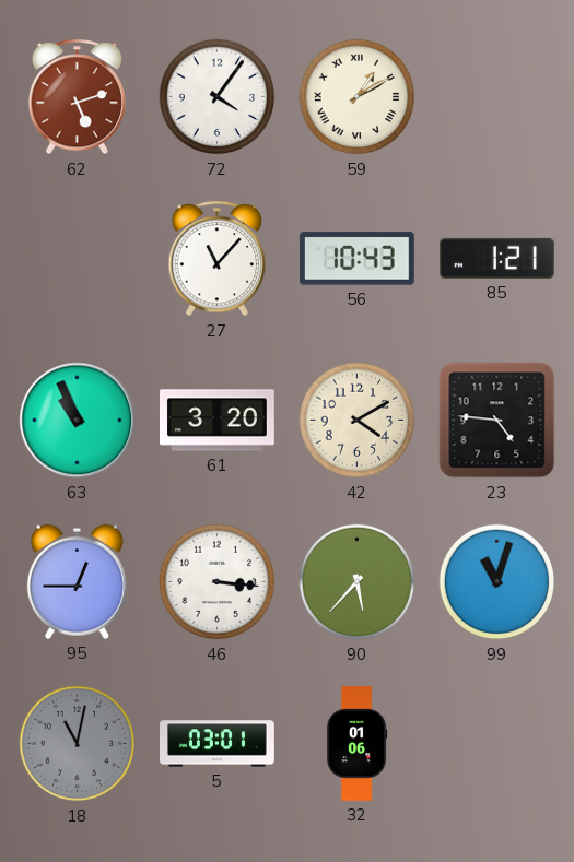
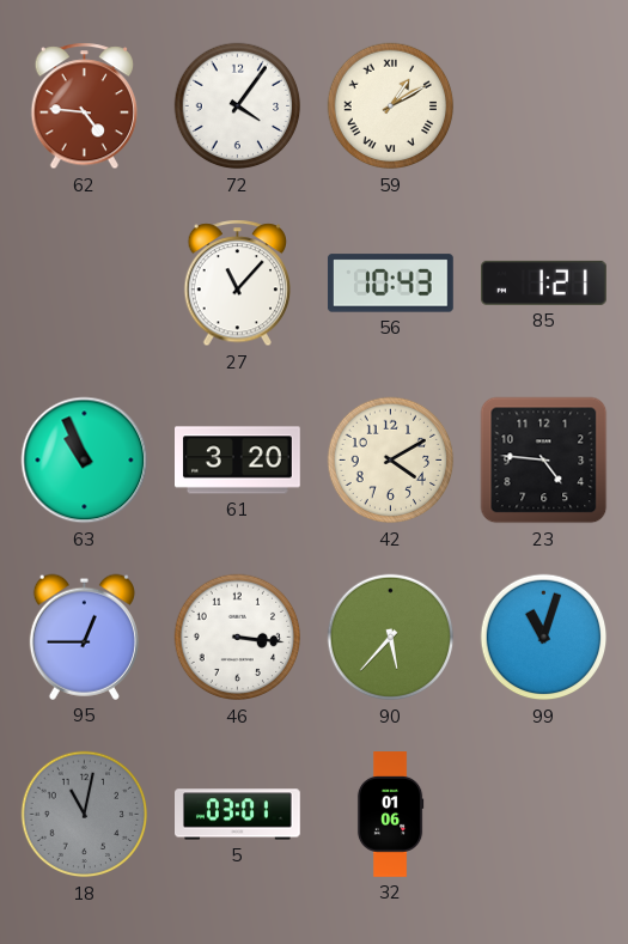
62: 5:12 -> 4:46 (85, 106)
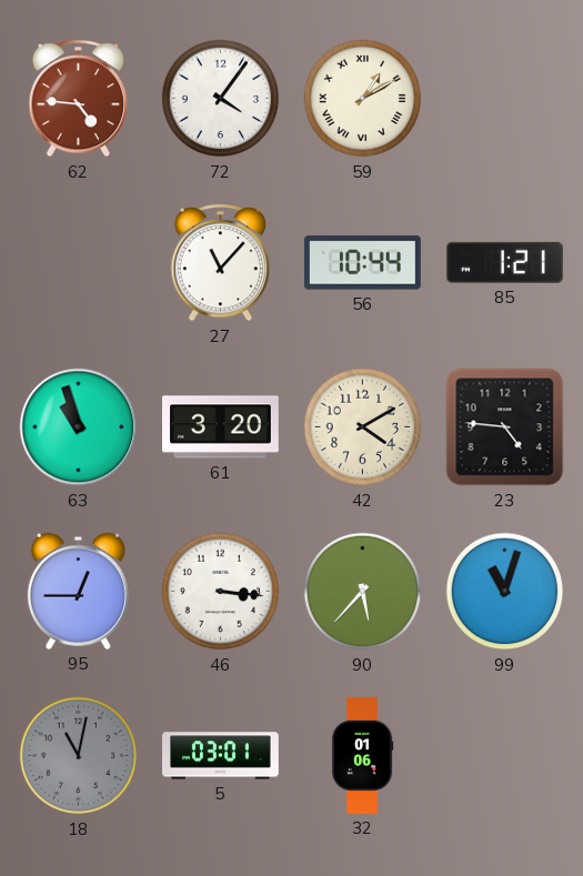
56: 10:43 -> 10:44 (362, 263)
63: 10:56 -> 10:57 (79, 427)
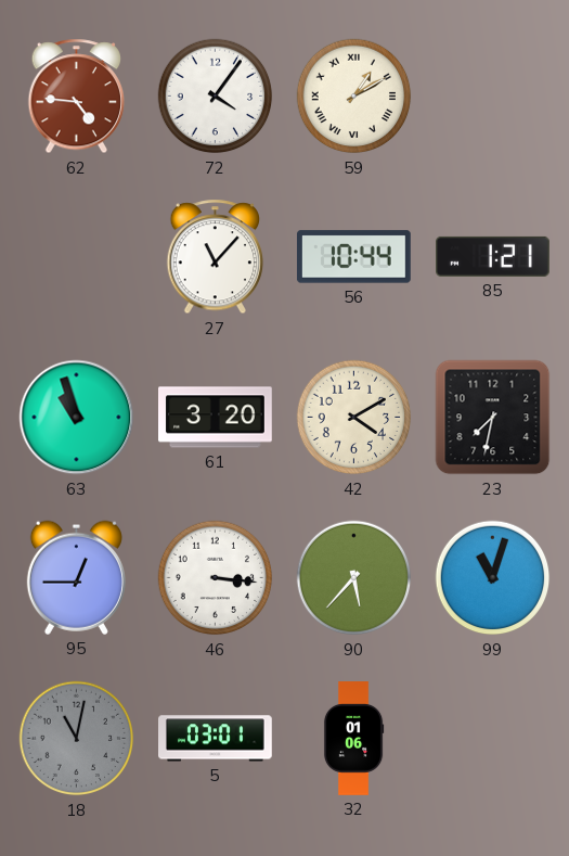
23: 4:46 -> 7:32 (493, 418)
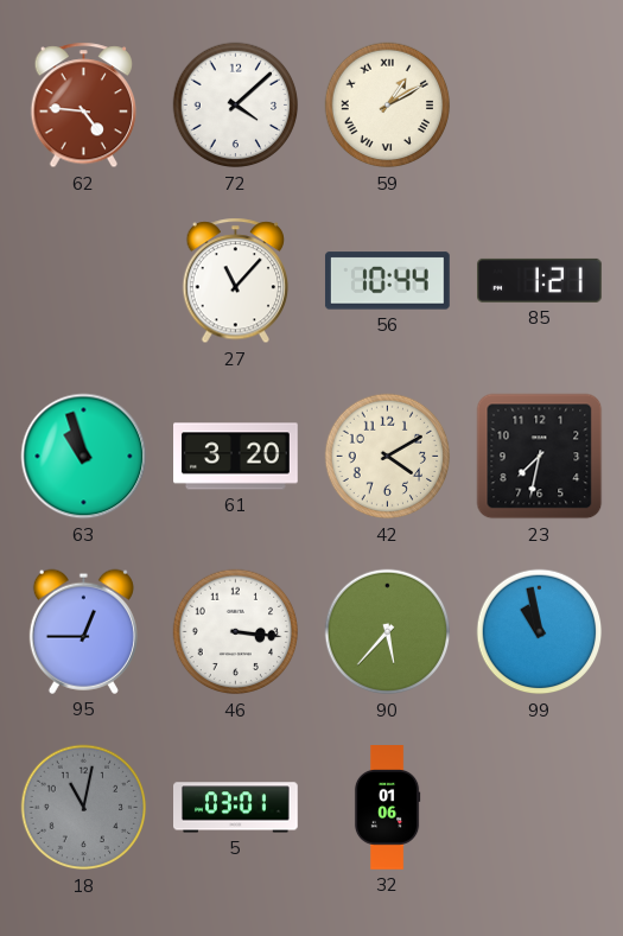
72: 4:06 -> 4:08 (236, 106)
99: 11:03 -> 10:58 (540, 632)
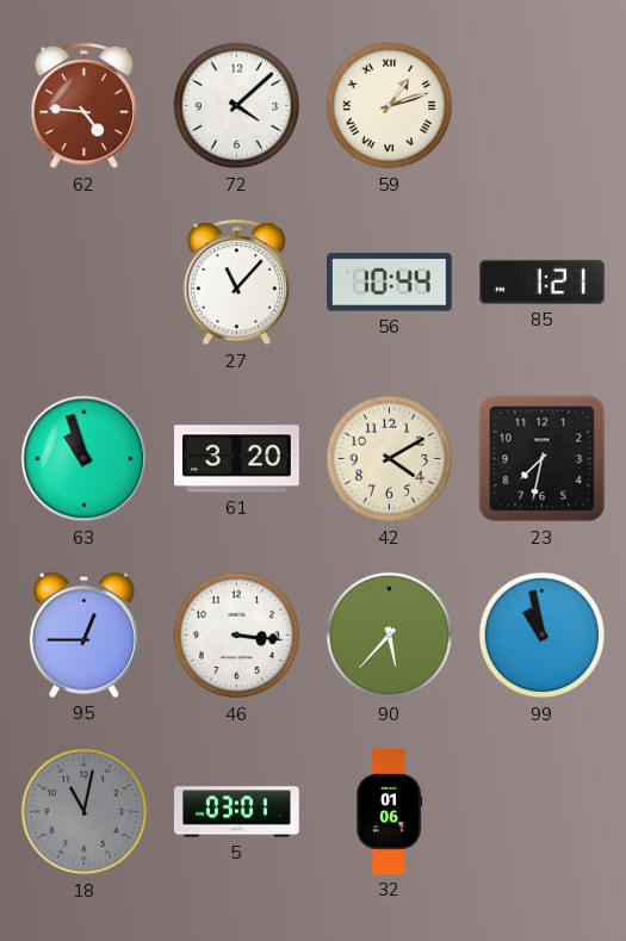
59: 1:10 -> 1:12 (390, 106)
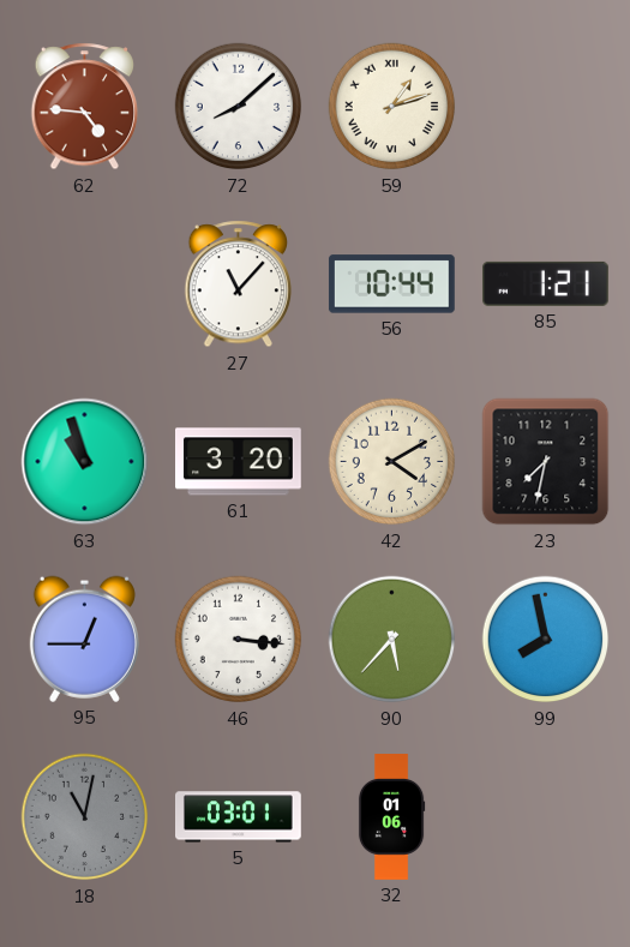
72: 4:08 -> 8:08 (239, 107)
99: 10:58 -> 7:58 (546, 640)
